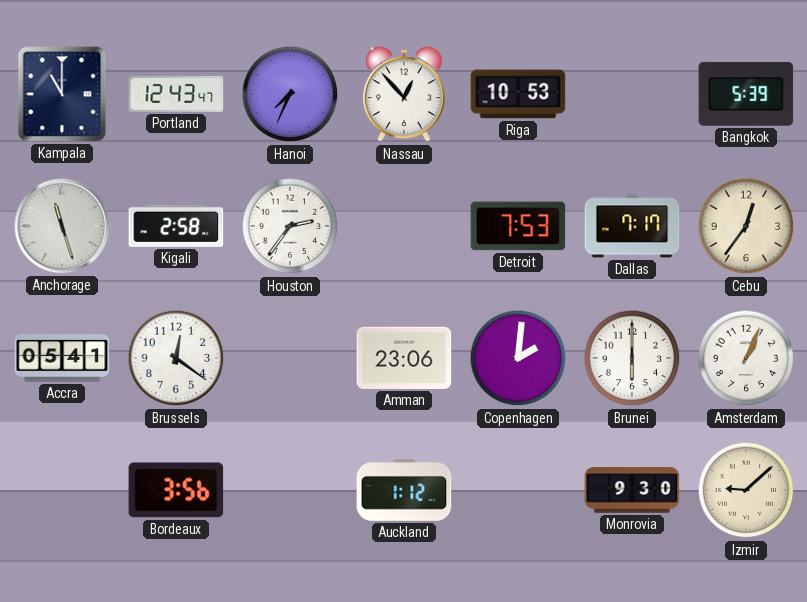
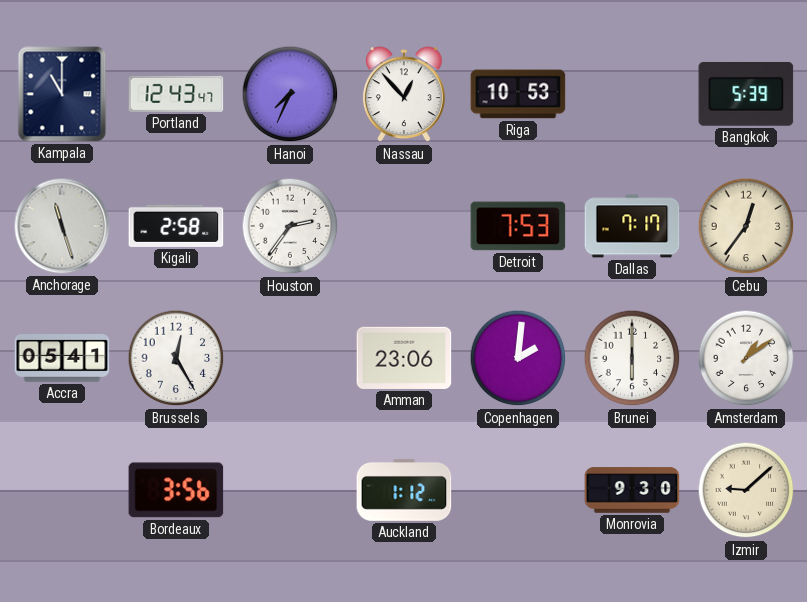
Brussels: 12:21 -> 12:25 (176, 358)
Amsterdam: 1:04 -> 1:09 (746, 358)
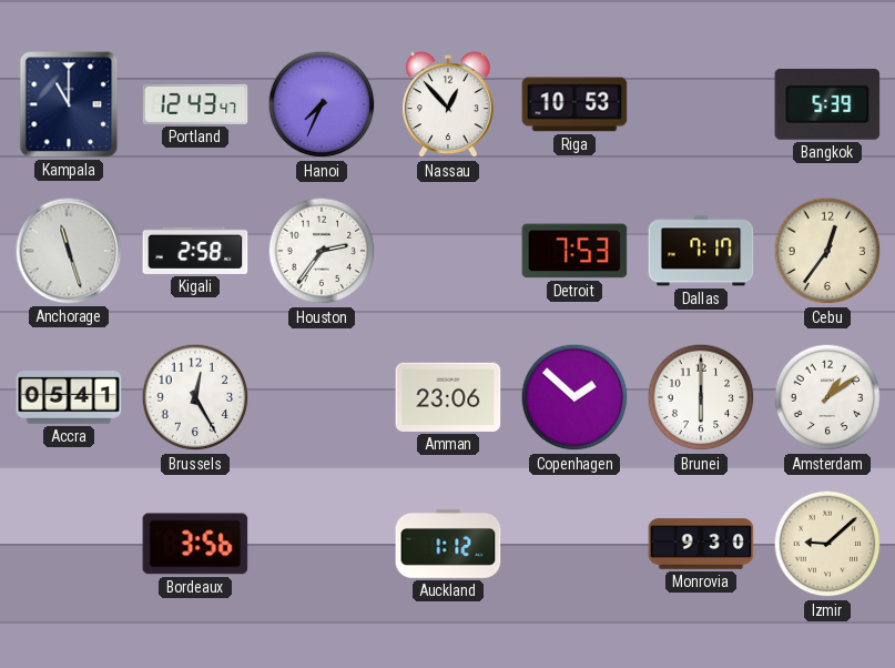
Copenhagen: 2:01 -> 1:52 (574, 397)
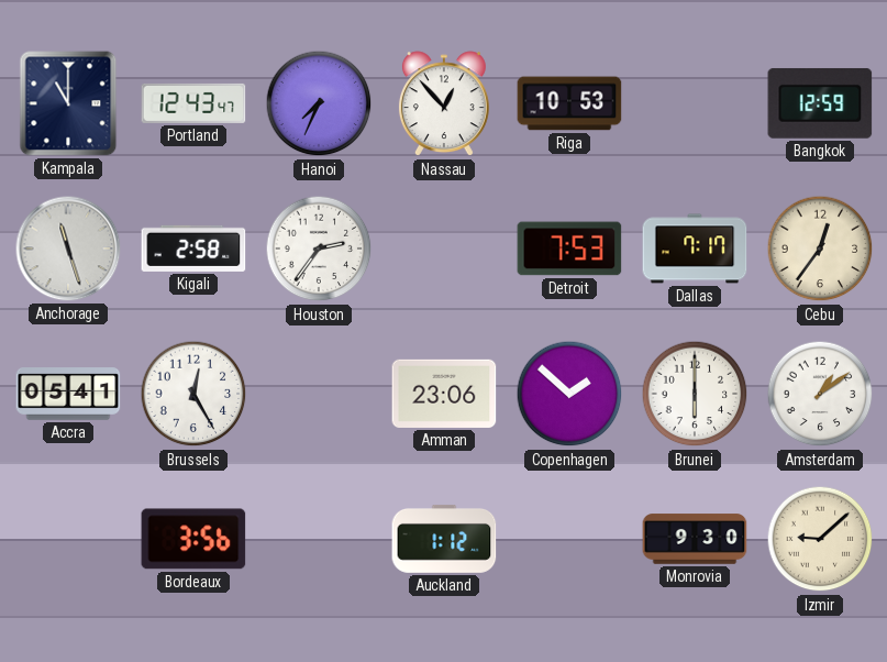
Bangkok: 5:39 -> 12:59 (820, 103)
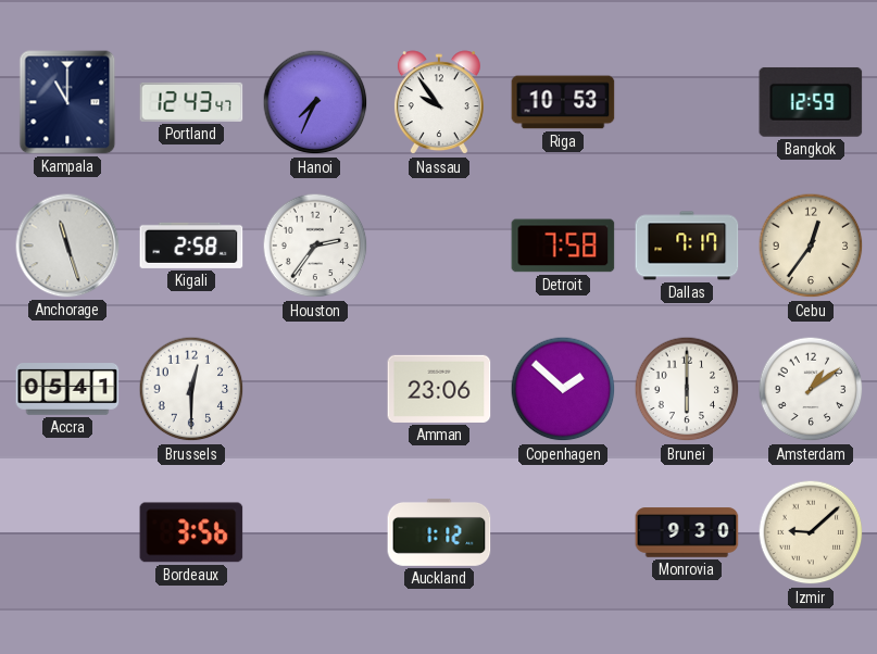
Nassau: 12:53 -> 9:54 (439, 103)
Detroit: 7:53 -> 7:58 (563, 246)
Brussels: 12:25 -> 12:30 (191, 389)
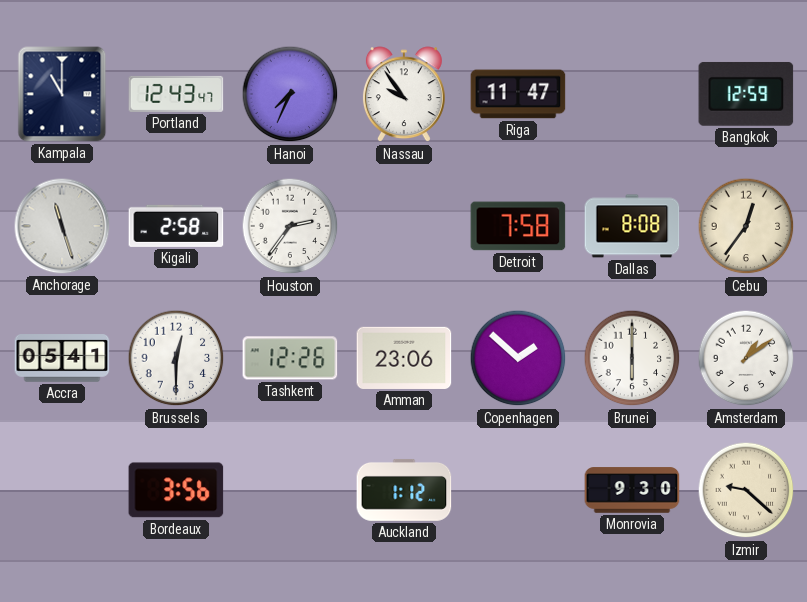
Riga: 10:53 -> 11:47 (518, 94)
Dallas: 7:17 -> 8:08 (632, 226)
Tashkent: none -> 12:26 (290, 358)
Izmir: 9:08 -> 9:22 (746, 490)
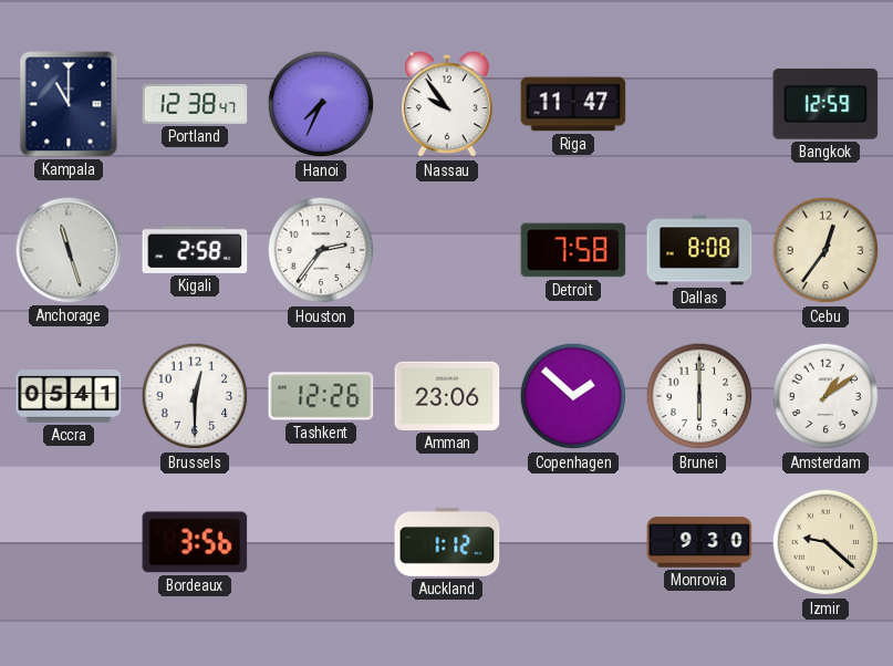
Portland: 12:43 -> 12:38 (195, 104)
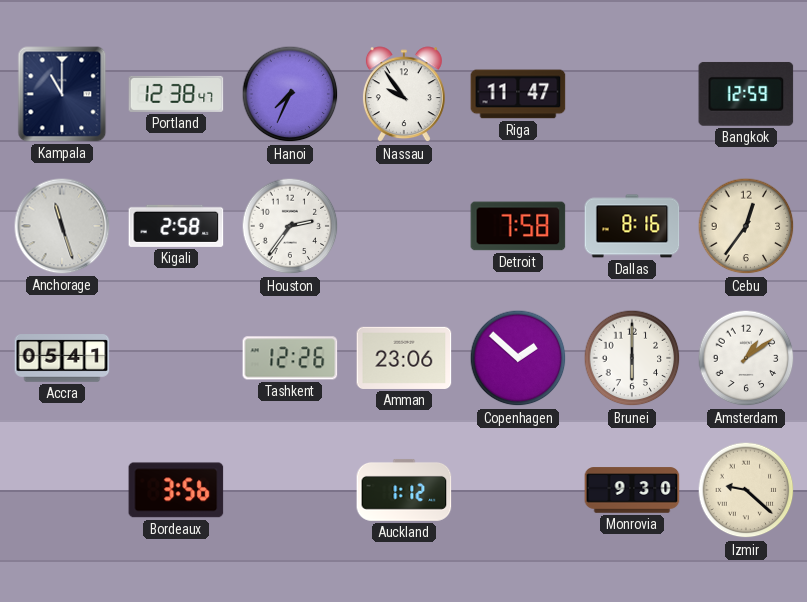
Dallas: 8:08 -> 8:16 (632, 226)
Brussels: 12:30 -> none (195, 396)
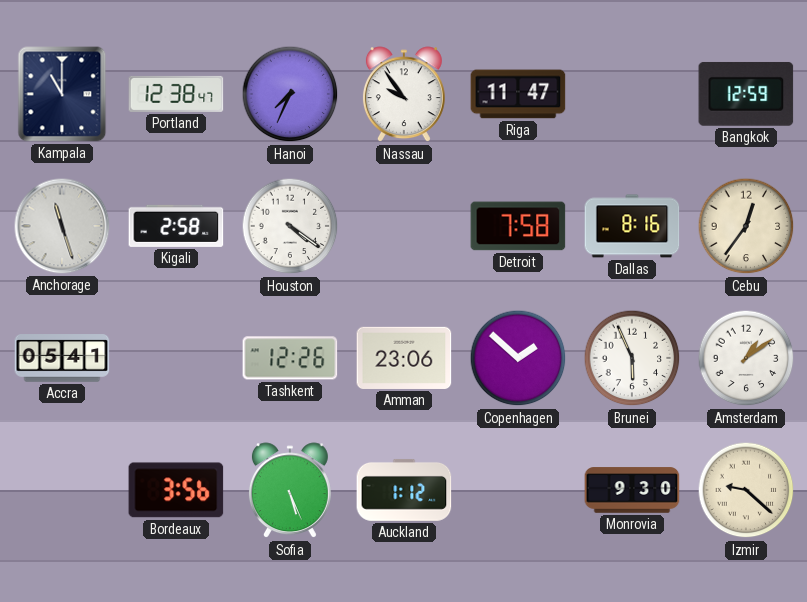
Houston: 2:36 -> 4:21 (290, 226)
Brunei: 6:00 -> 5:56 (632, 358)
Sofia: none -> 5:26 (290, 491)
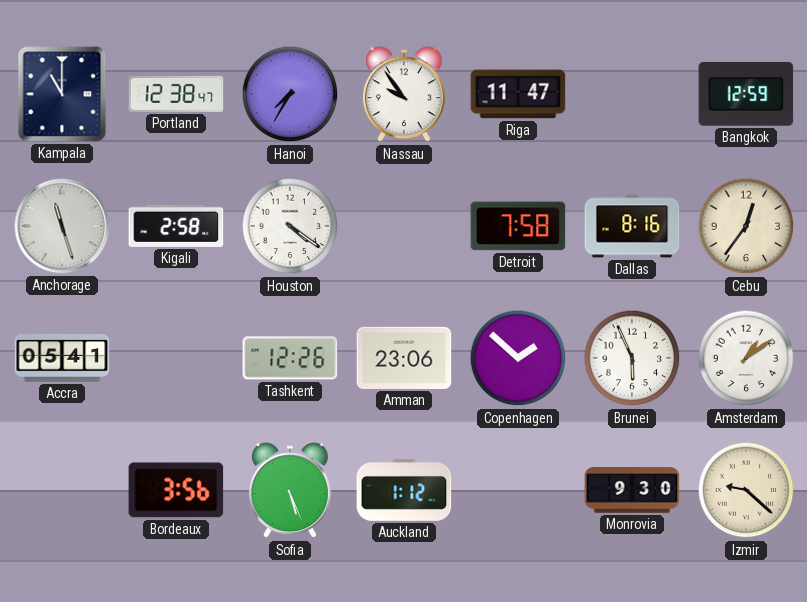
Hanoi: 7:34 -> 7:35 (290, 94)
